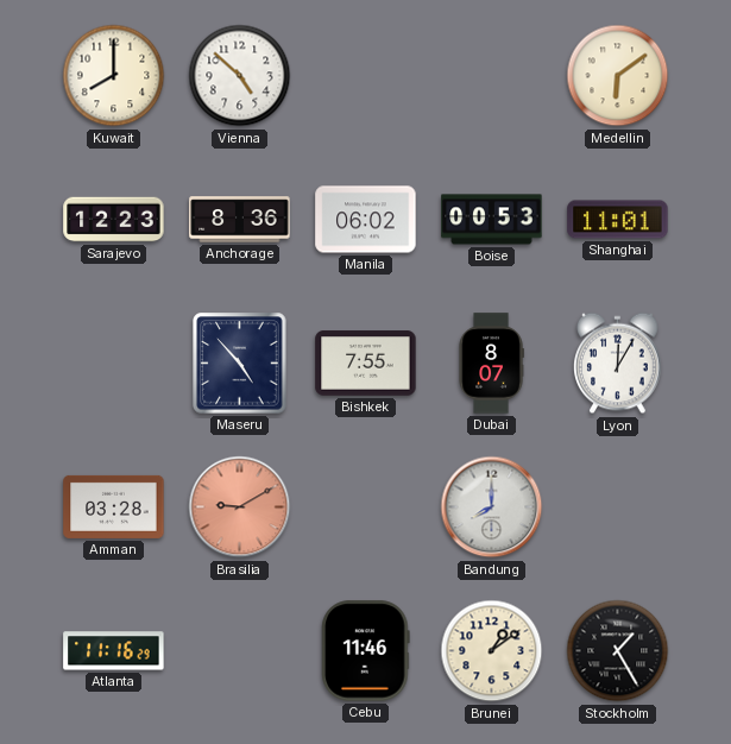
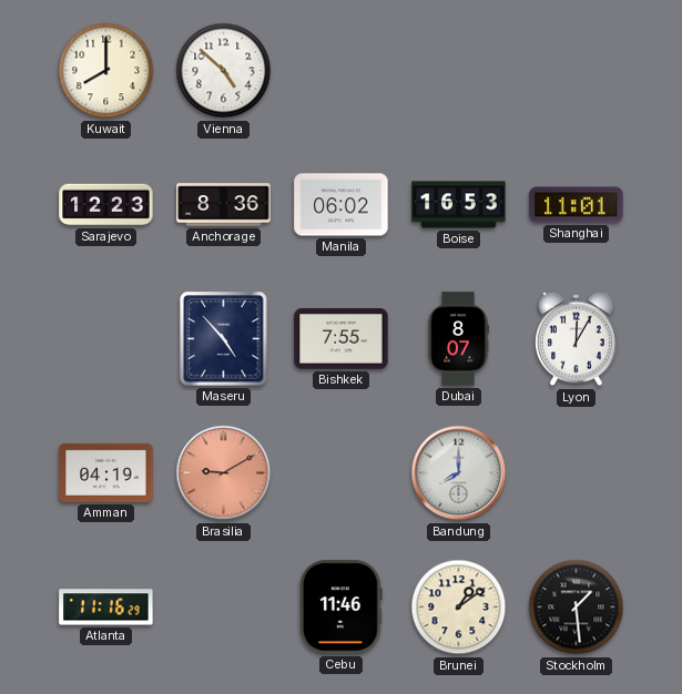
Medellin: 6:09 -> none (618, 76)
Boise: 00:53 -> 16:53 (459, 205)
Amman: 03:28 -> 04:19 (106, 472)
Stockholm: 1:25 -> 1:29 (577, 608)
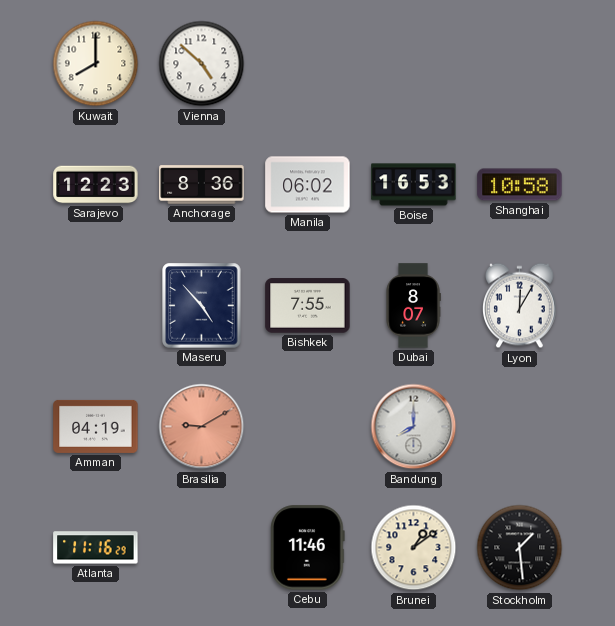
Shanghai: 11:01 -> 10:58 (520, 185)
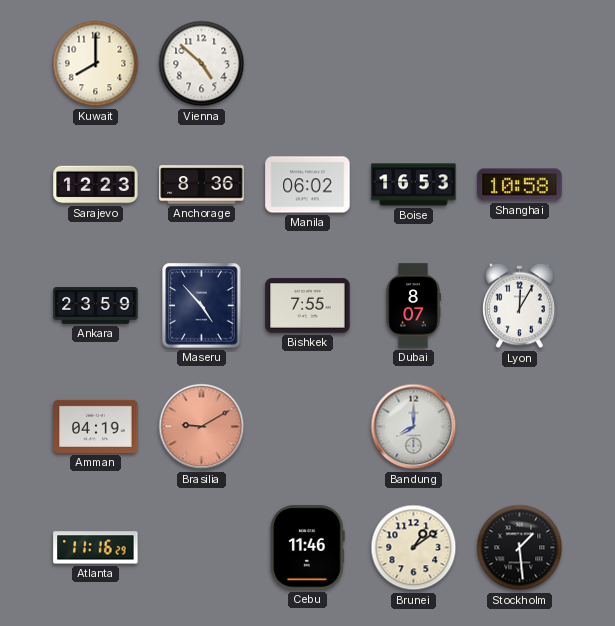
Ankara: none -> 23:59 (96, 306)
